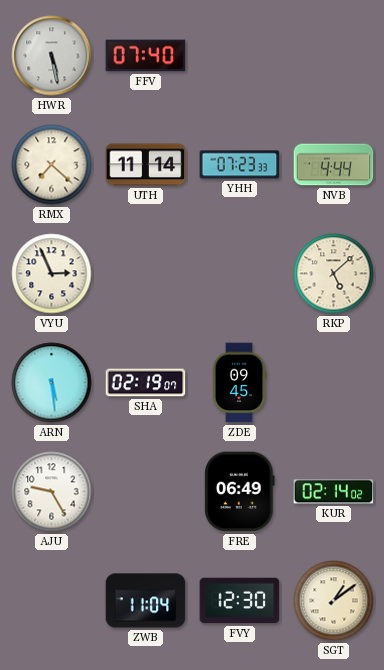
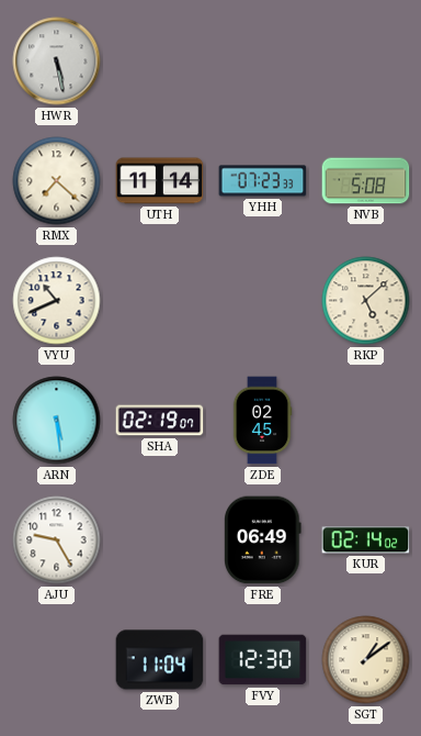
FFV: 07:40 -> none (146, 56)
NVB: 4:44 -> 5:08 (366, 181)
VYU: 2:56 -> 10:41 (57, 301)
ZDE: 09:45 -> 02:45 (262, 421)
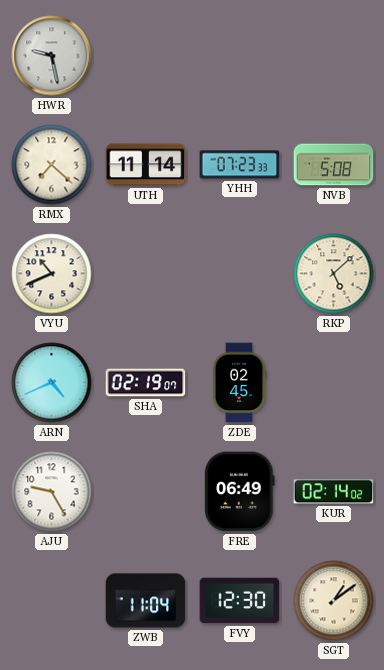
HWR: 5:28 -> 9:28 (52, 56)
ARN: 5:29 -> 4:41 (52, 383)
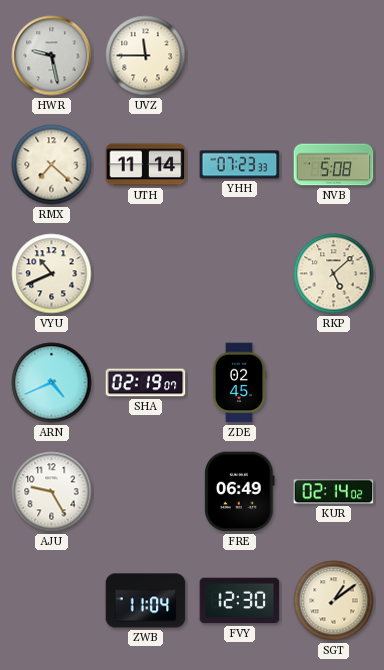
UVZ: none -> 11:45 (146, 56)
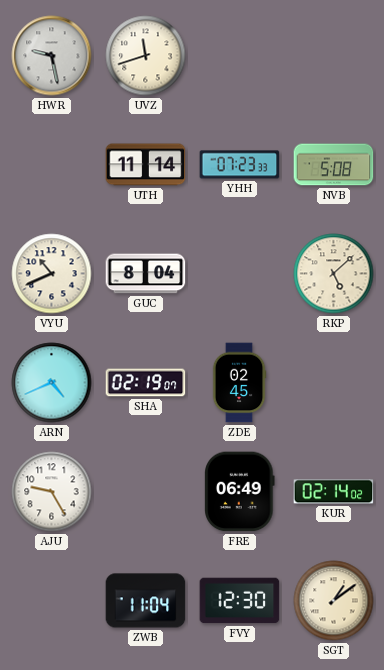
UVZ: 11:45 -> 11:42 (146, 56)
RMX: 7:22 -> none (52, 165)
GUC: none -> 8:04 (146, 274)
